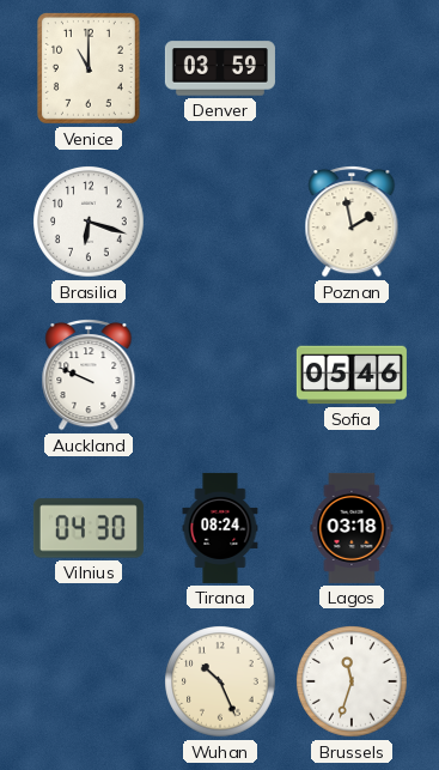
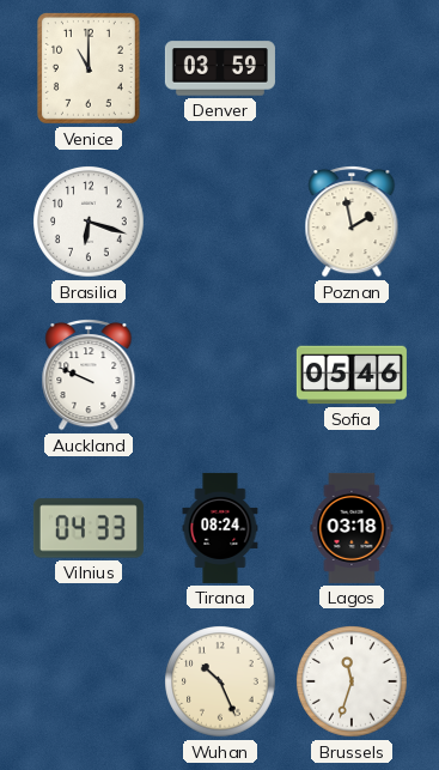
Vilnius: 04:30 -> 04:33 (89, 528)
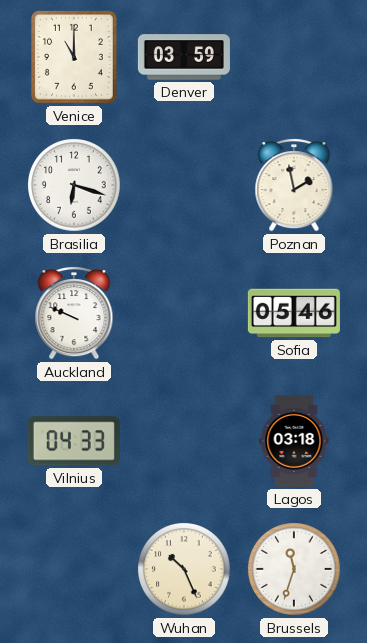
Tirana: 08:24 -> none (220, 528)
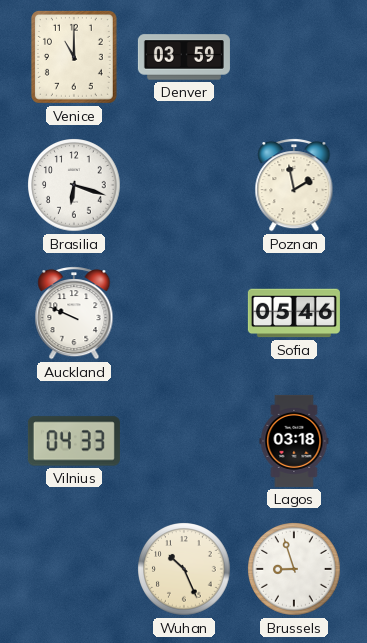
Brussels: 11:33 -> 8:57 (294, 569)
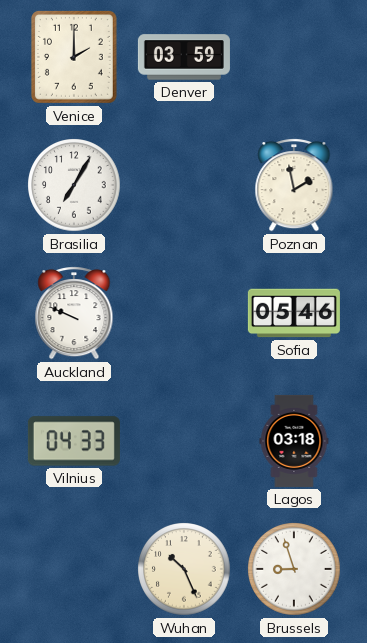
Venice: 11:00 -> 2:00 (74, 57)
Brasilia: 6:18 -> 7:05 (74, 185)
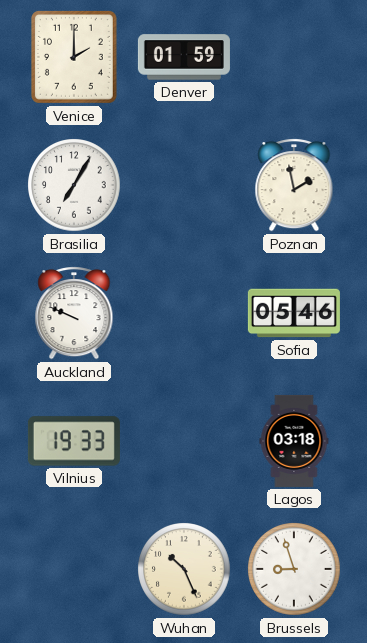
Denver: 03:59 -> 01:59 (184, 57)
Vilnius: 04:33 -> 19:33 (74, 441)
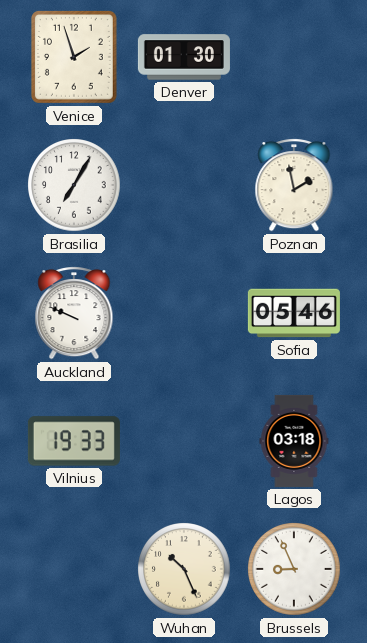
Venice: 2:00 -> 1:57 (74, 57)
Denver: 01:59 -> 01:30 (184, 57)
Brussels: 8:57 -> 8:56 (294, 569)
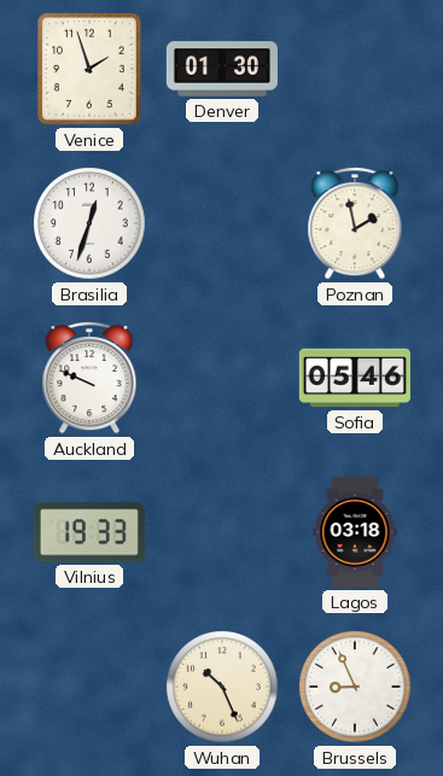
Brasilia: 7:05 -> 12:33 (89, 223)
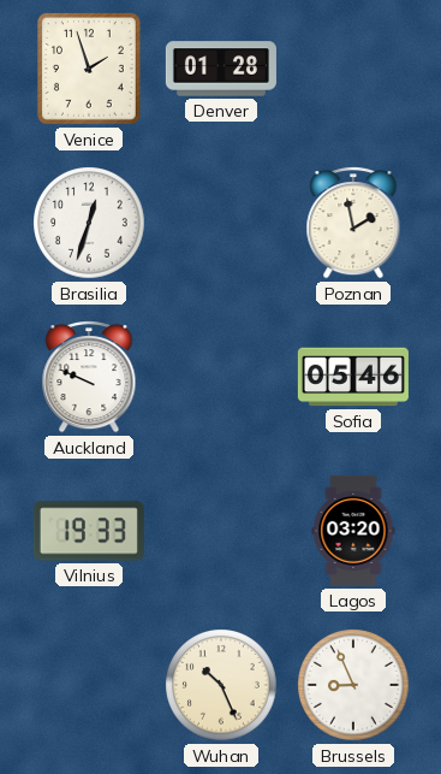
Denver: 01:30 -> 01:28 (221, 69)
Lagos: 03:18 -> 03:20 (353, 531)
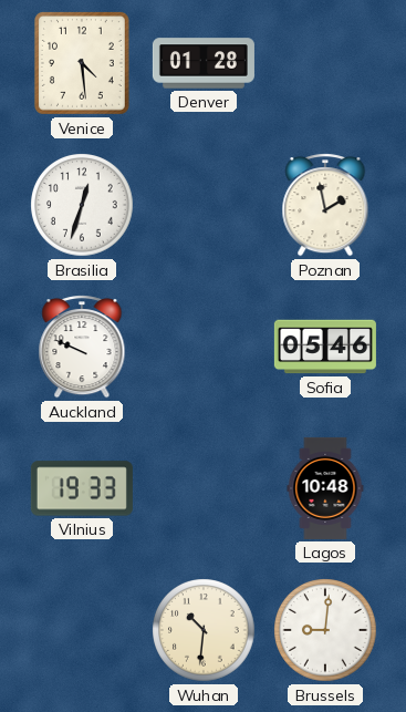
Venice: 1:57 -> 4:29 (82, 63)
Lagos: 03:20 -> 10:48 (325, 488)
Wuhan: 10:26 -> 10:31 (204, 630)
Brussels: 8:56 -> 9:01 (325, 630)
